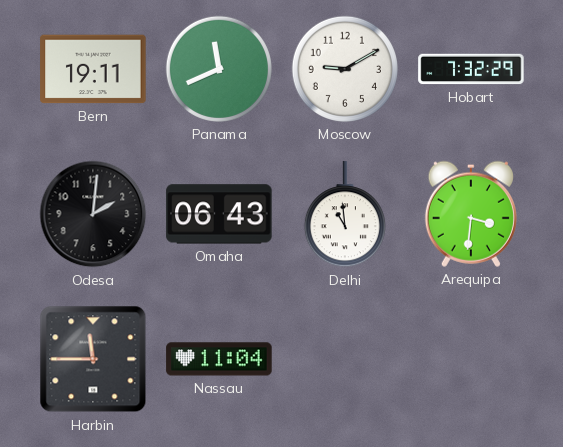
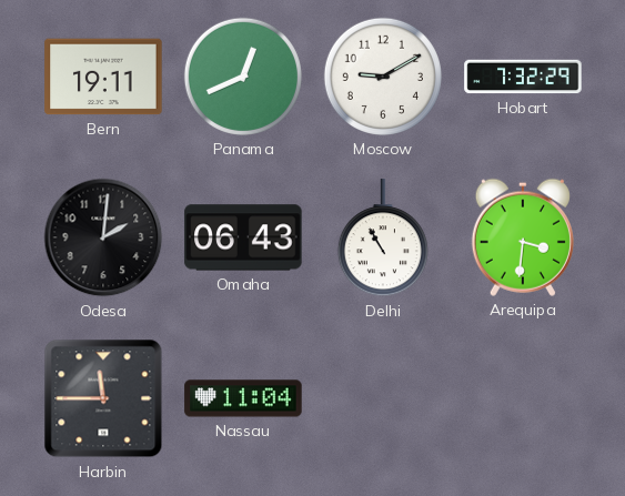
Panama: 11:41 -> 12:41 (243, 77)
Delhi: 10:59 -> 10:55 (383, 239)
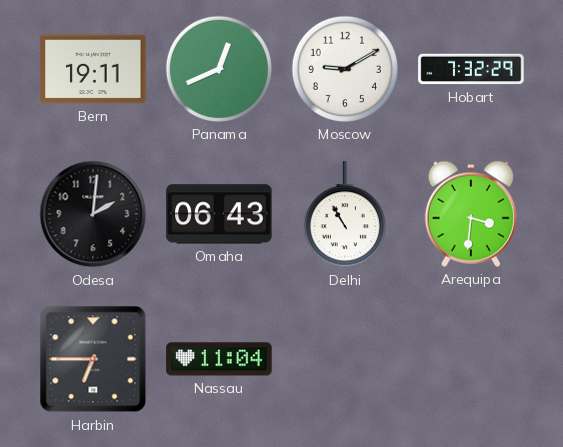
Harbin: 11:45 -> 6:45 (93, 359)
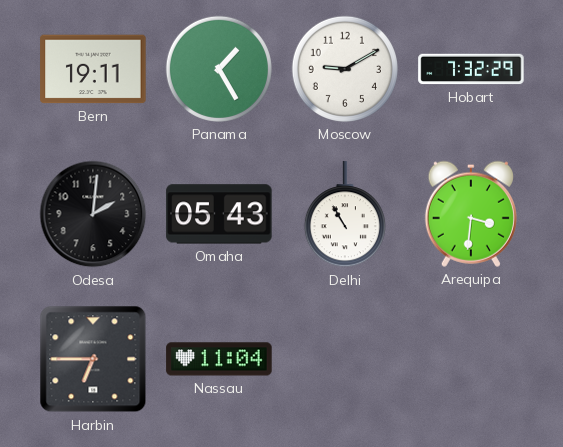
Panama: 12:41 -> 1:25 (219, 69)
Omaha: 06:43 -> 05:43 (219, 214)
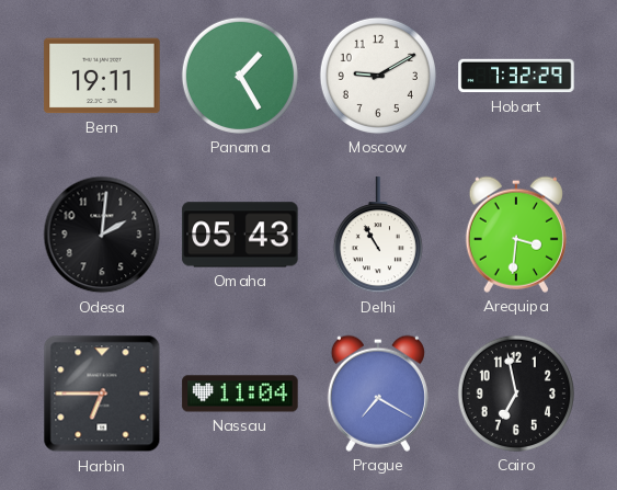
Prague: none -> 7:20 (378, 394)
Cairo: none -> 6:58 (516, 394)
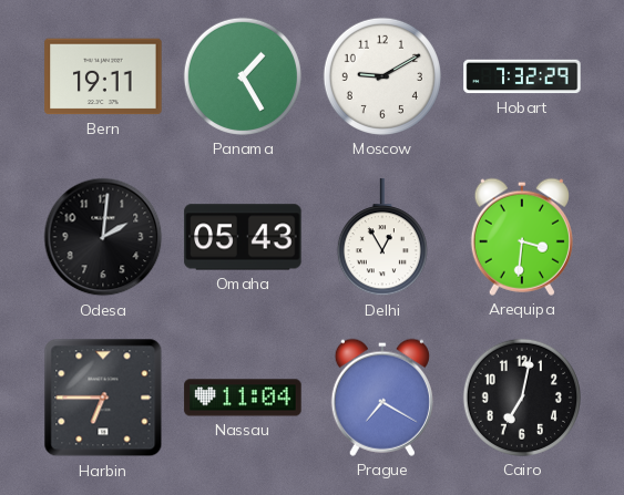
Delhi: 10:55 -> 12:55 (382, 238)
Cairo: 6:58 -> 7:02 (522, 398)
